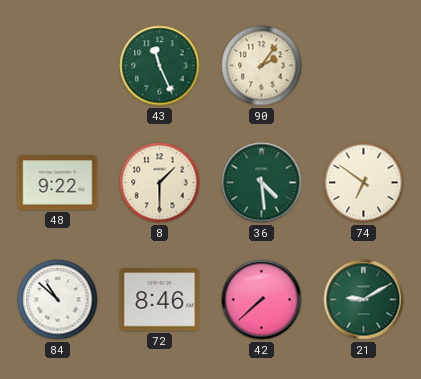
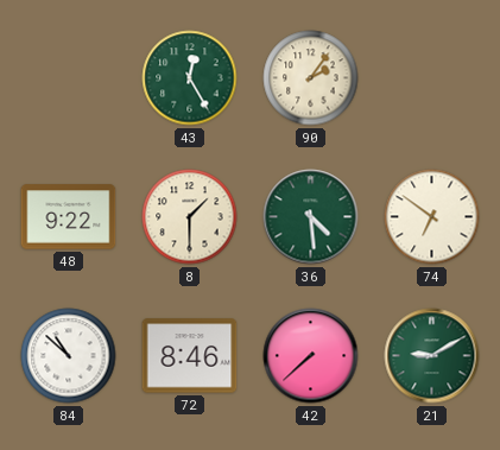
43: 11:26 -> 12:25 (190, 78)
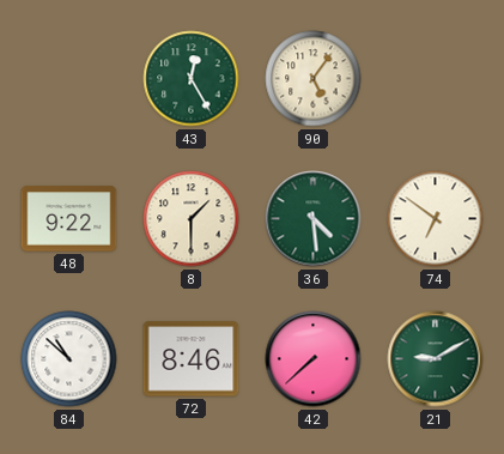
90: 2:06 -> 5:06 (314, 79)
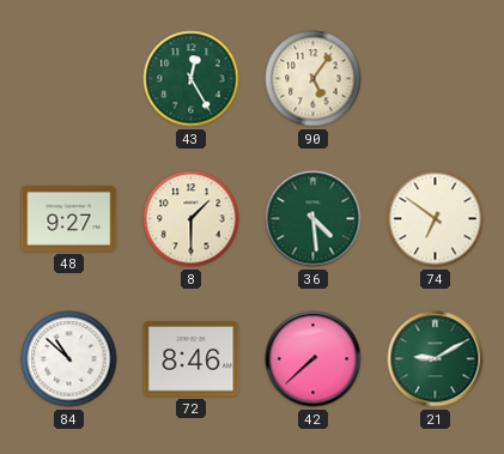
48: 9:22 -> 9:27 (69, 219)
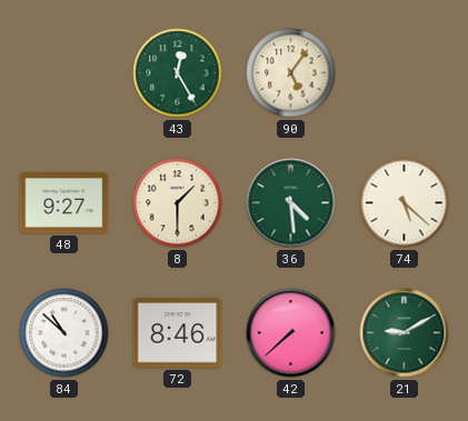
74: 6:51 -> 5:22 (405, 203)
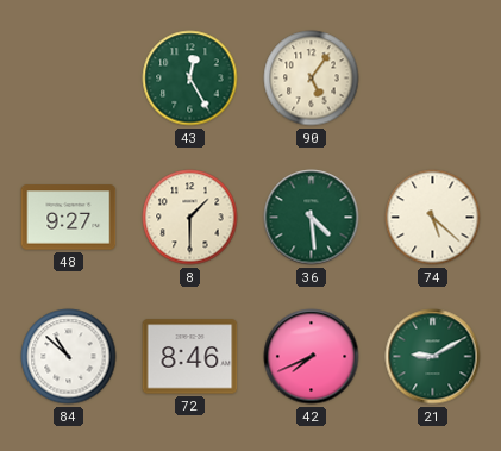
42: 7:38 -> 7:41 (312, 357)
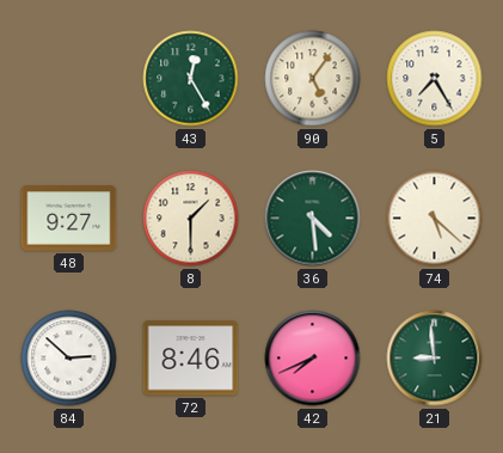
5: none -> 7:25 (435, 79)
84: 10:52 -> 2:52 (69, 359)
21: 9:10 -> 8:59 (435, 359)
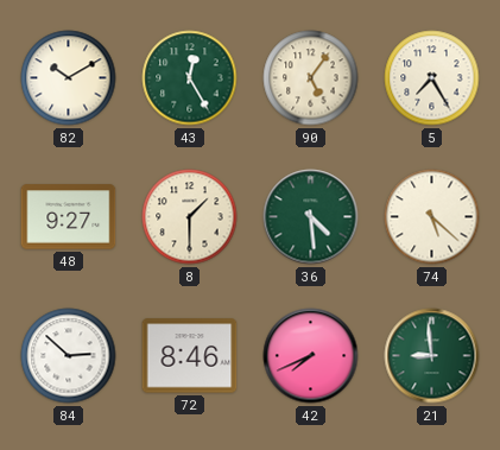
82: none -> 10:10 (69, 78)
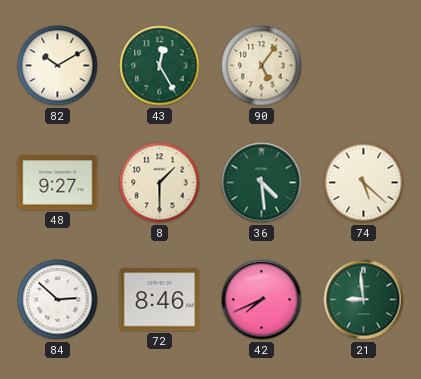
5: 7:25 -> none (432, 78)
